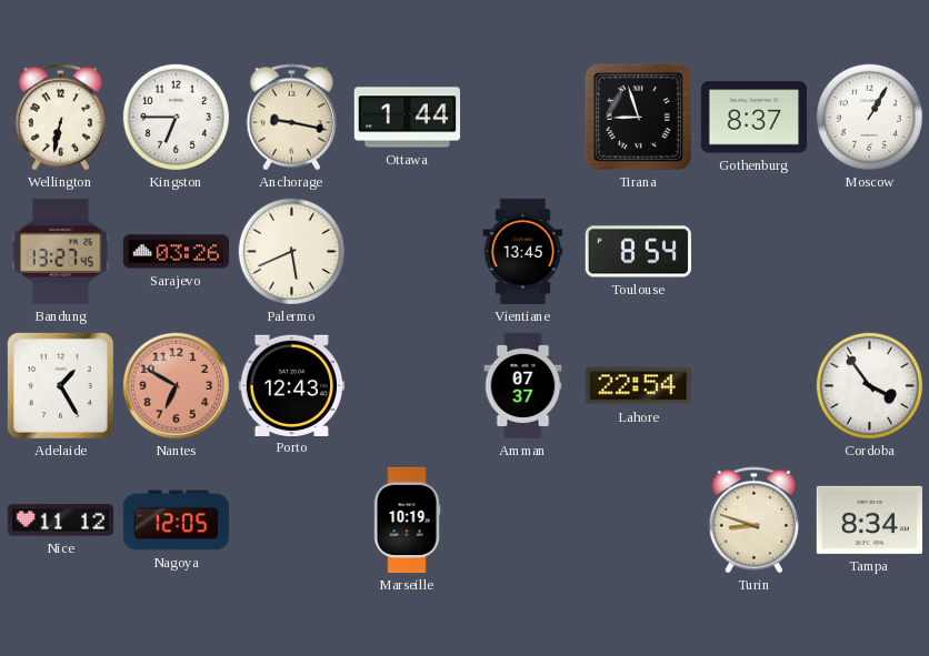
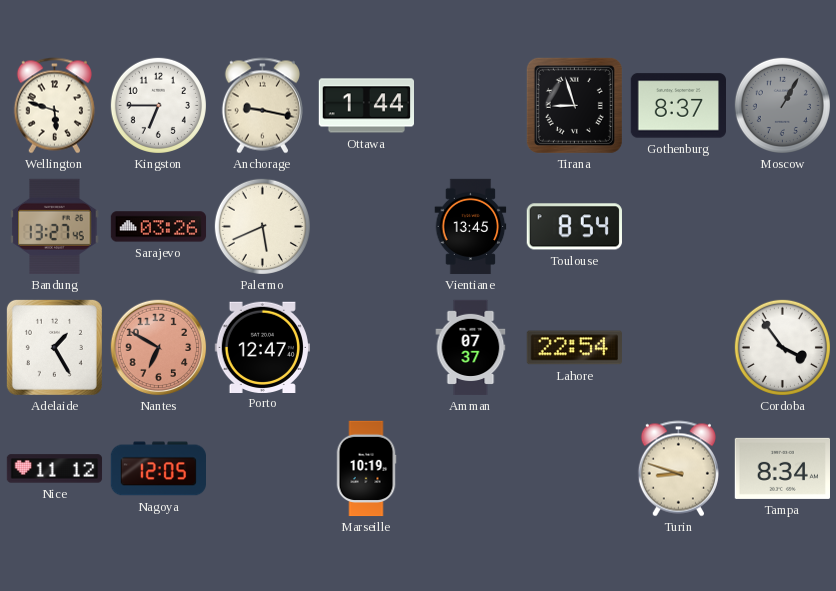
Wellington: 6:32 -> 5:48 (54, 106)
Moscow dial: white -> grey (782, 105)
Porto: 12:43 -> 12:47 (262, 347)
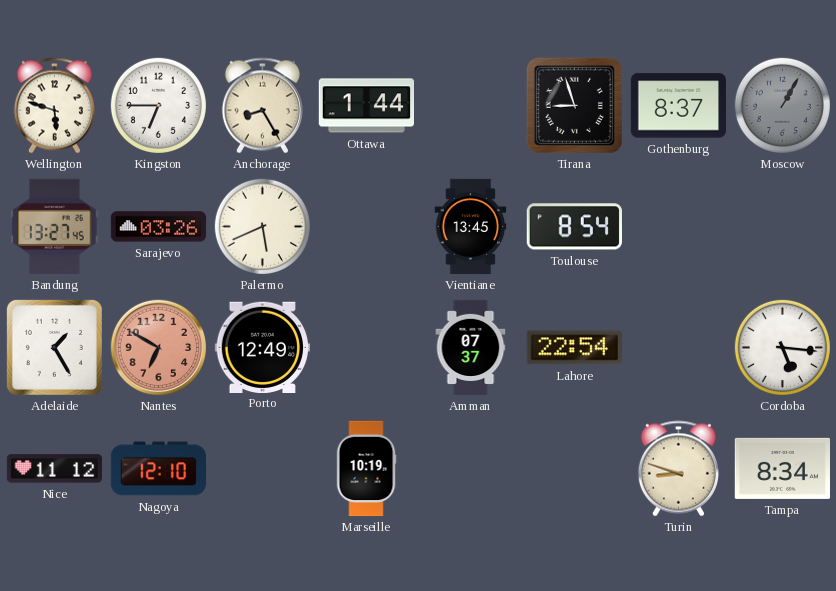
Anchorage: 9:17 -> 8:25 (262, 106)
Porto: 12:47 -> 12:49 (262, 347)
Cordoba: 3:54 -> 5:16 (782, 347)
Nagoya: 12:05 -> 12:10 (158, 469)
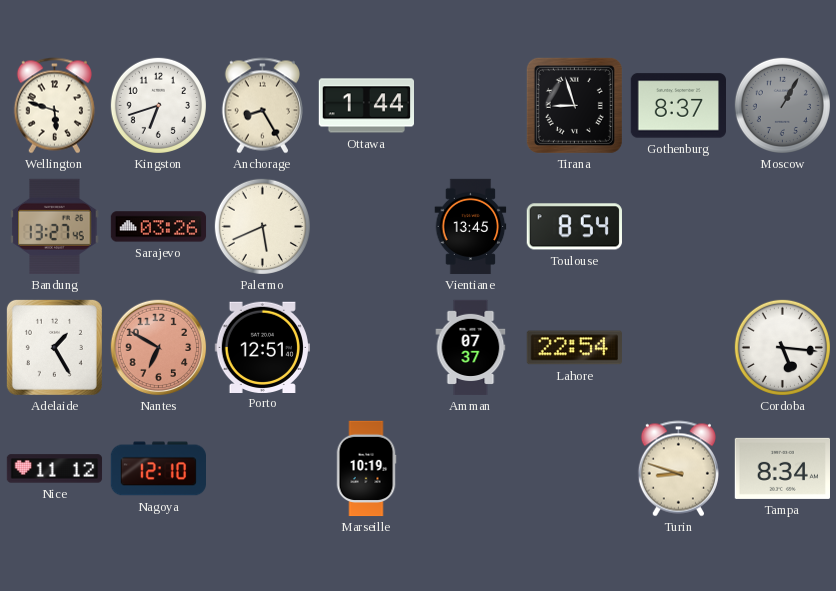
Kingston: 6:45 -> 6:42 (158, 105)
Porto: 12:49 -> 12:51 (262, 347)
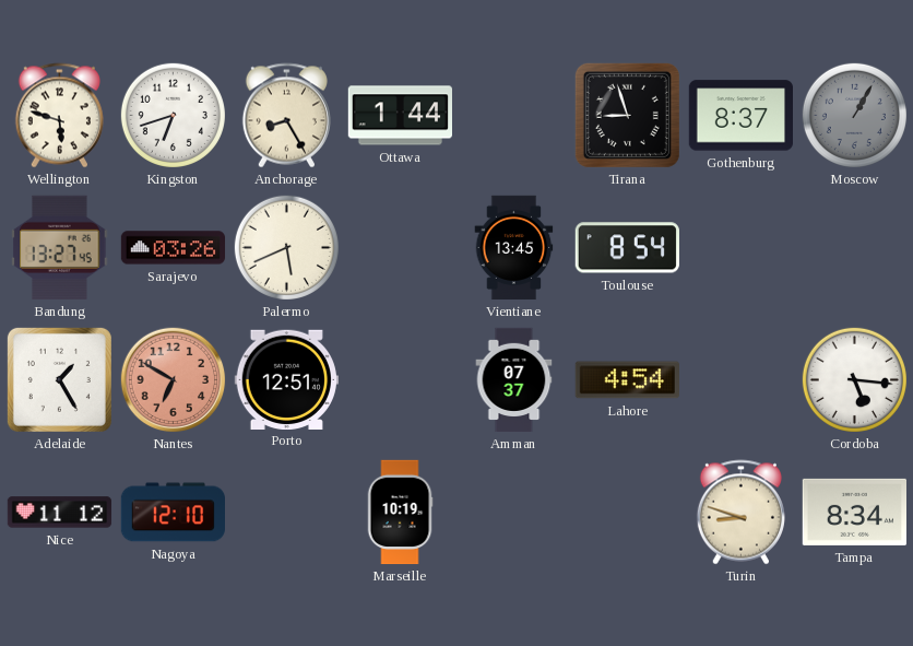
Lahore: 22:54 -> 4:54 (627, 380)
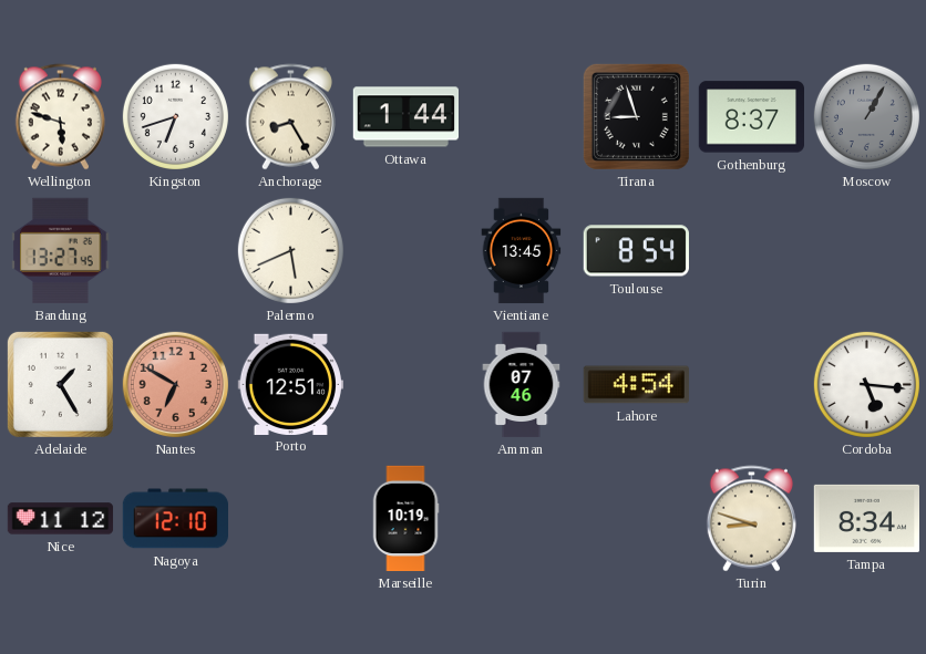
Sarajevo: 03:26 -> none (174, 248)
Amman: 07:37 -> 07:46 (522, 385)
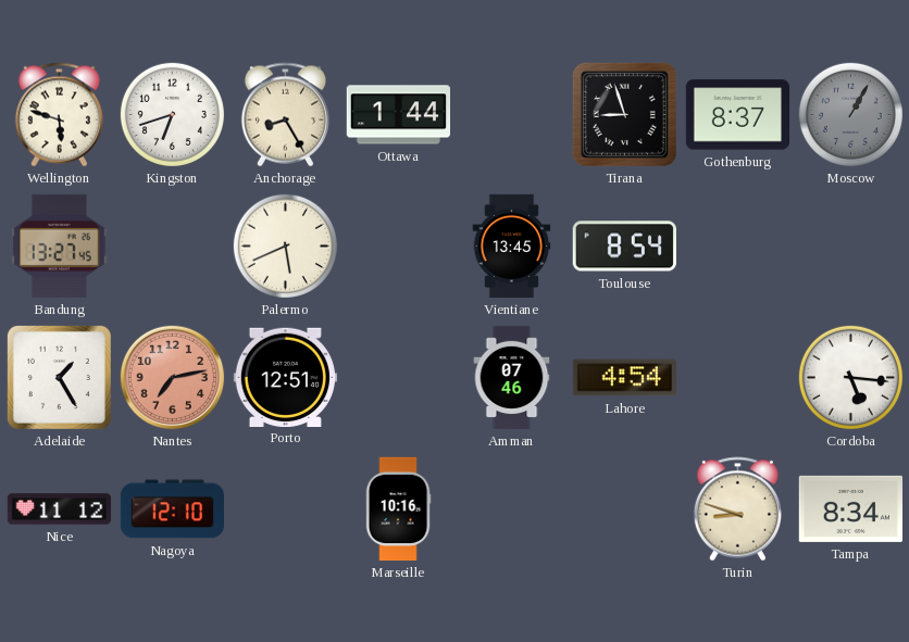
Nantes: 6:50 -> 7:13 (173, 378)
Marseille: 10:19 -> 10:16 (398, 509)
